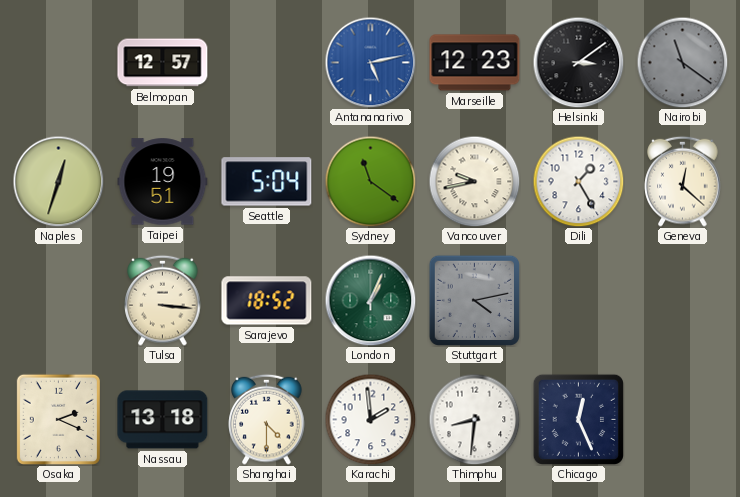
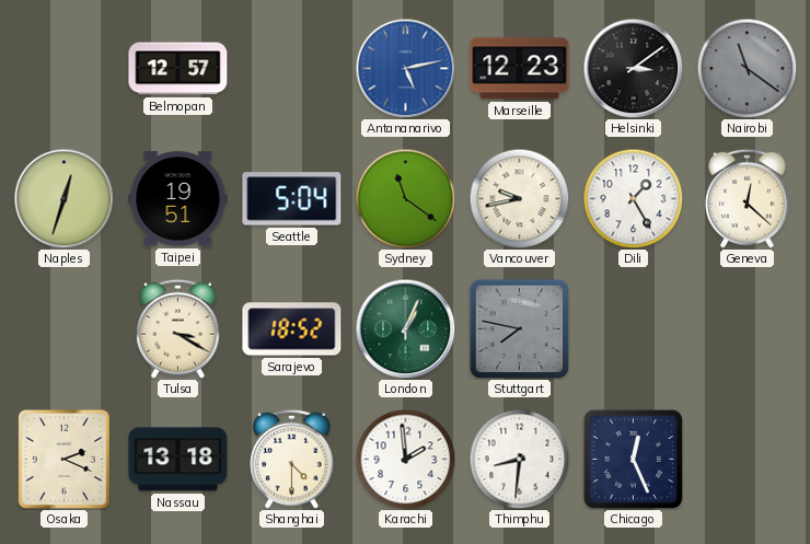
Tulsa: 3:16 -> 3:20 (178, 328)
Stuttgart: 4:13 -> 7:47 (519, 328)
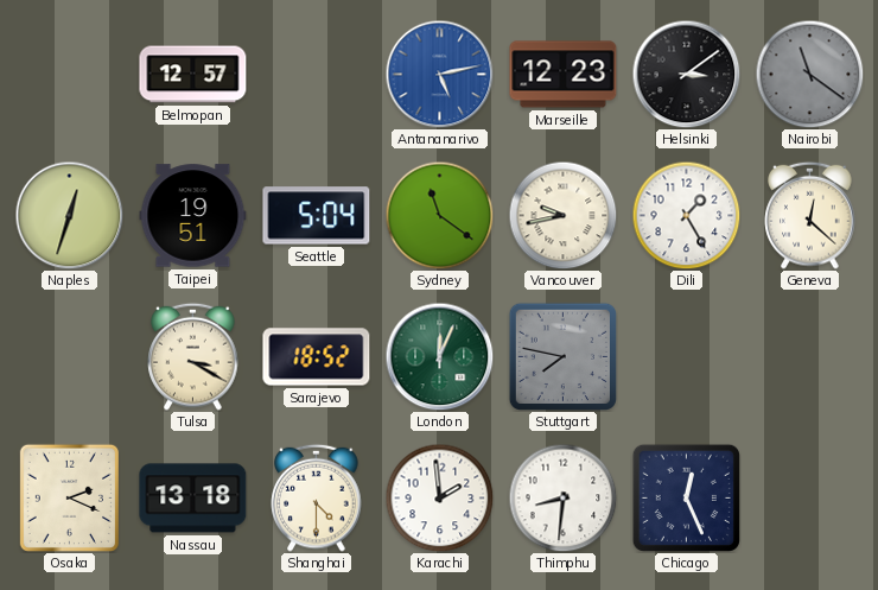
London: 1:04 -> 12:04 (439, 356)
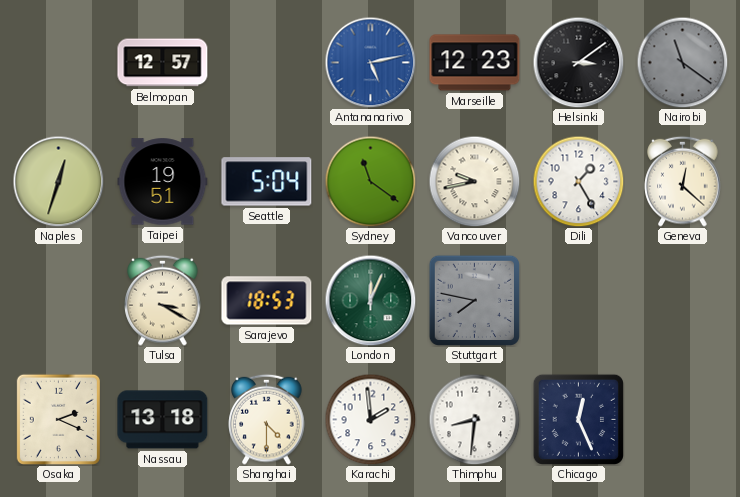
Sarajevo: 18:52 -> 18:53 (267, 301)
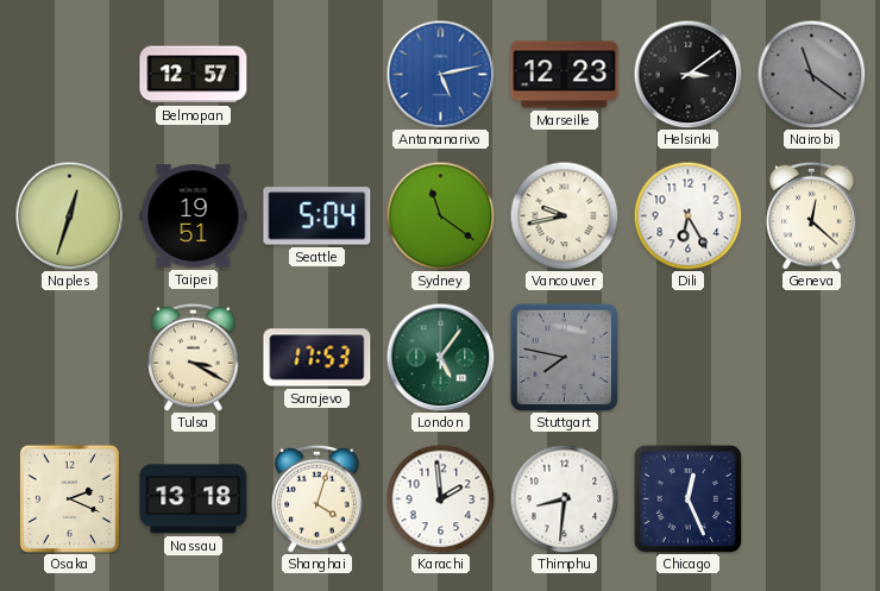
Dili: 1:25 -> 6:25 (687, 215)
Sarajevo: 18:53 -> 17:53 (318, 358)
London: 12:04 -> 5:06 (440, 357)
Shanghai: 4:30 -> 4:03 (318, 498)
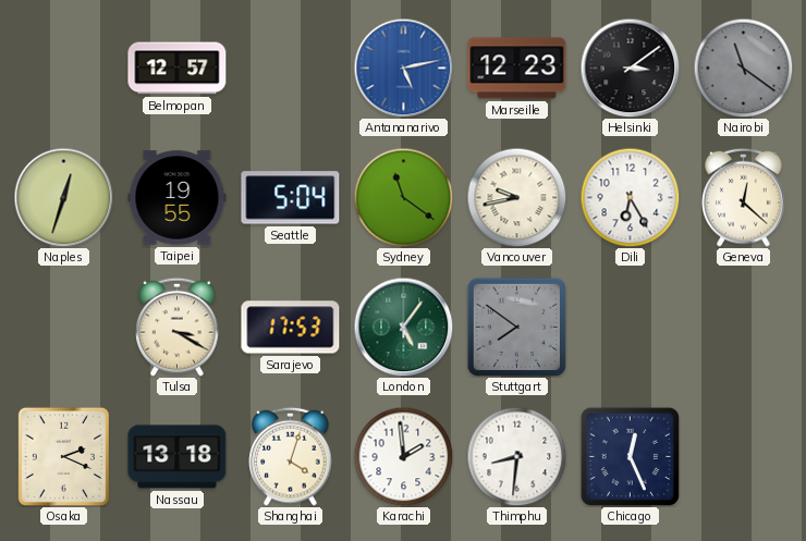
Taipei: 19:51 -> 19:55 (178, 198)
Stuttgart: 7:47 -> 7:51 (516, 327)
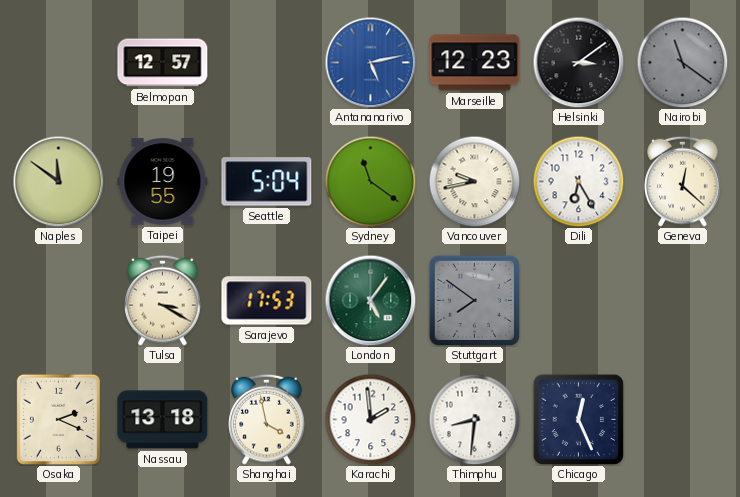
Naples: 12:33 -> 11:51 (58, 181)
Shanghai: 4:03 -> 3:58 (267, 419)
